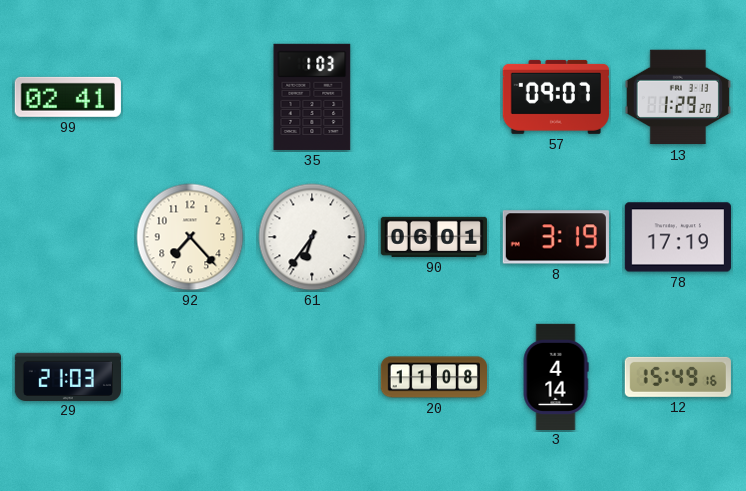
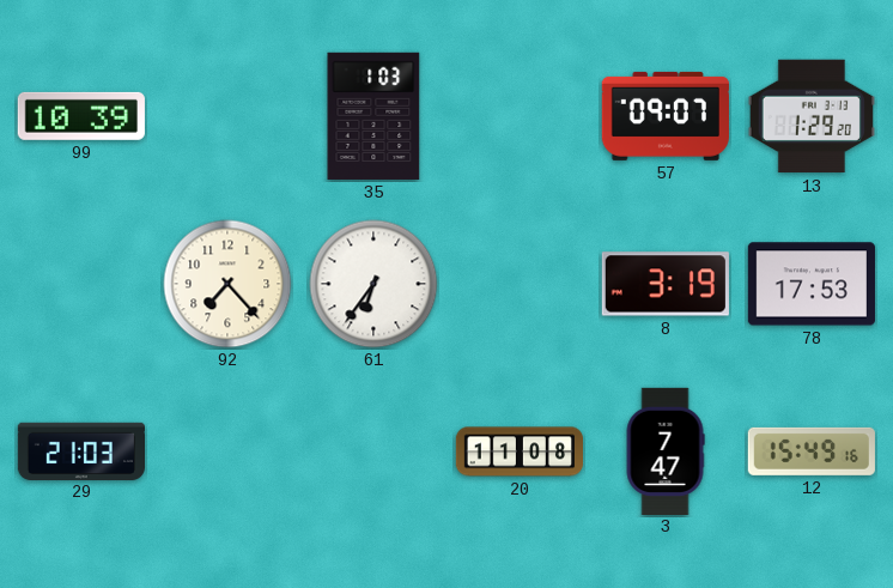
99: 02:41 -> 10:39 (81, 116)
90: 06:01 -> none (434, 237)
78: 17:19 -> 17:53 (812, 284)
3: 4:14 -> 7:47 (666, 450)
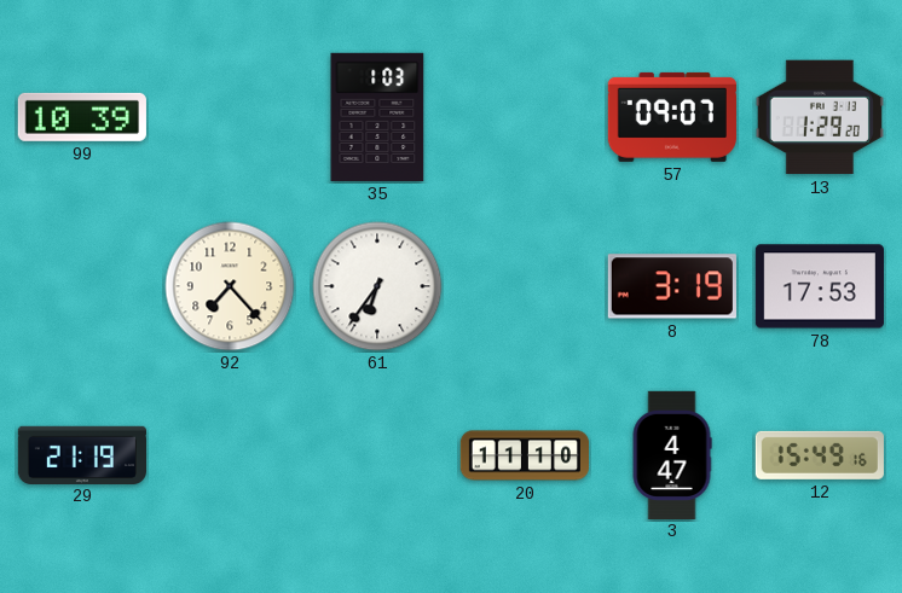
29: 21:03 -> 21:19 (81, 454)
20: 11:08 -> 11:10 (524, 455)
3: 7:47 -> 4:47 (672, 454)
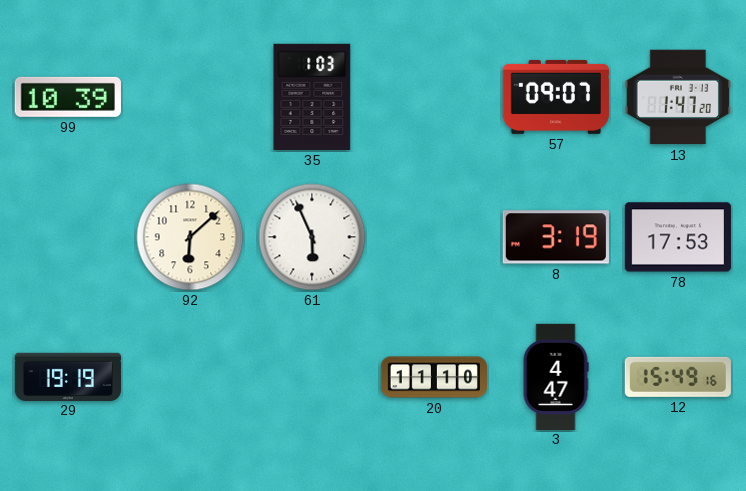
13: 1:29 -> 1:47 (678, 97)
92: 7:23 -> 6:08 (190, 237)
61: 6:36 -> 5:56 (312, 237)
29: 21:19 -> 19:19 (67, 376)
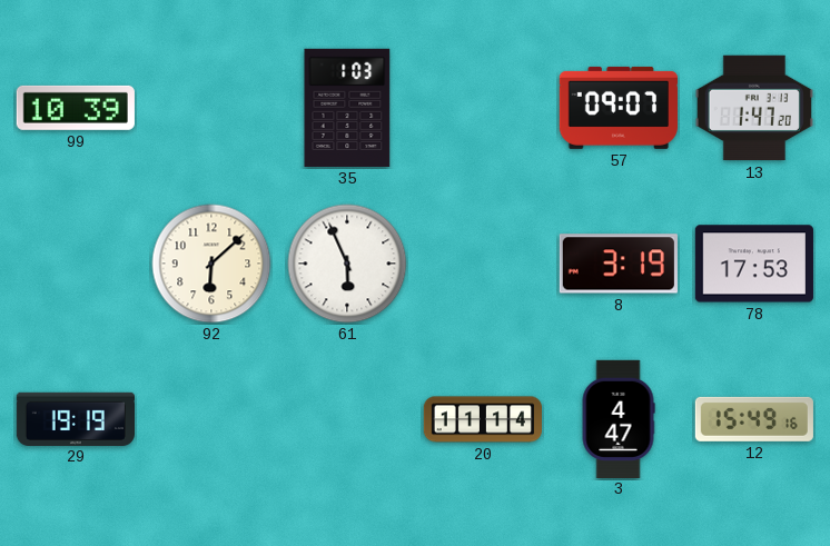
20: 11:10 -> 11:14 (482, 419)
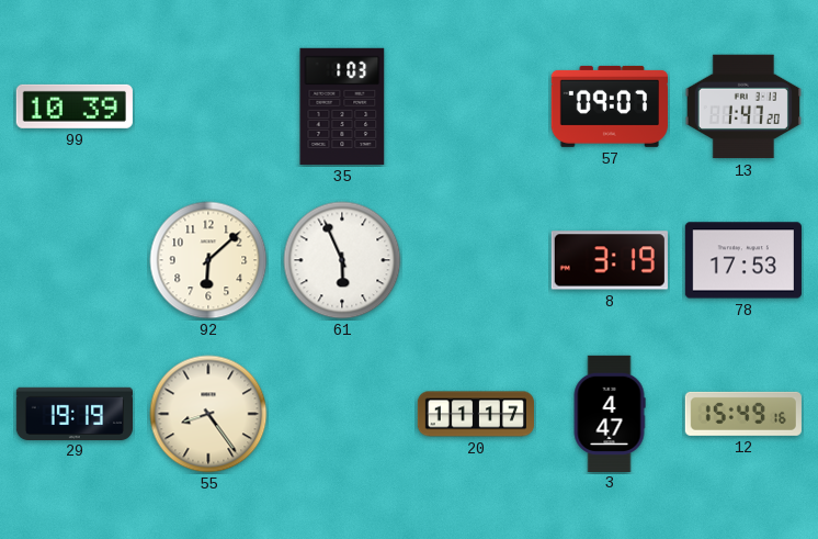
55: none -> 8:24 (208, 414)
20: 11:14 -> 11:17 (475, 414)
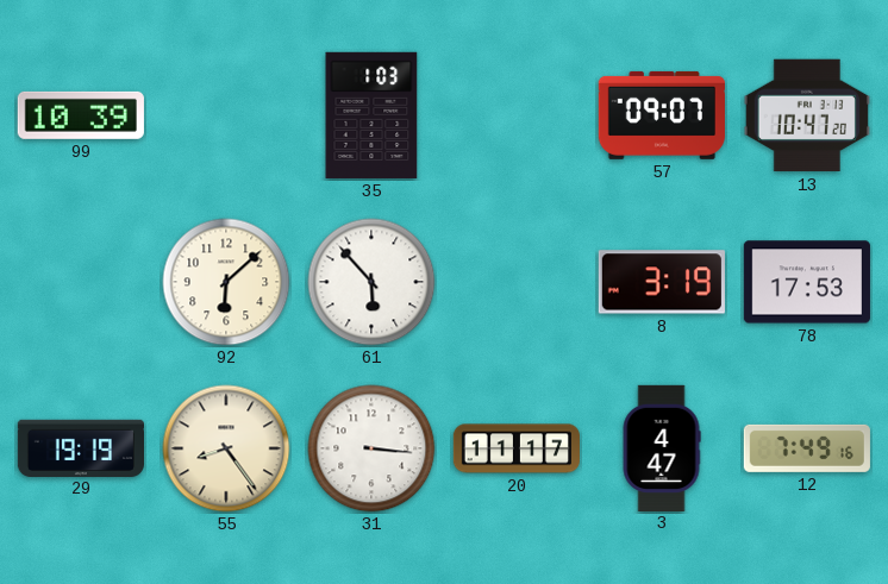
13: 1:47 -> 10:47 (807, 115)
61: 5:56 -> 5:53 (371, 282)
31: none -> 3:16 (371, 448)
12: 15:49 -> 7:49 (807, 448)
